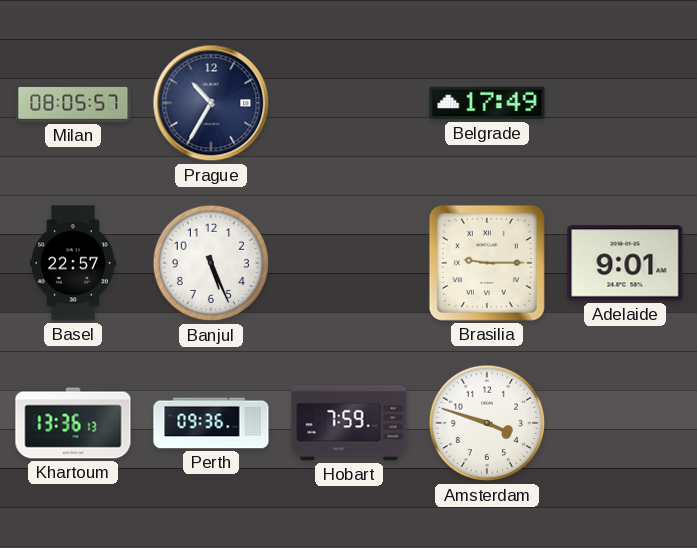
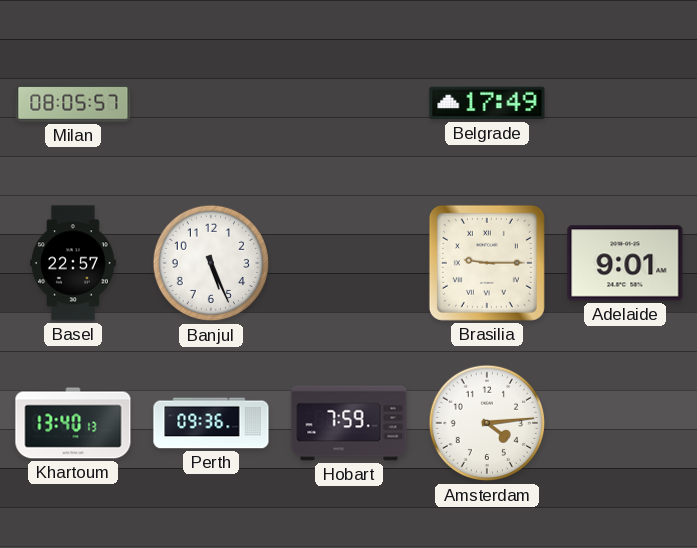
Prague: 10:35 -> none (211, 103)
Khartoum: 13:36 -> 13:40 (73, 423)
Amsterdam: 3:48 -> 4:14 (487, 423)
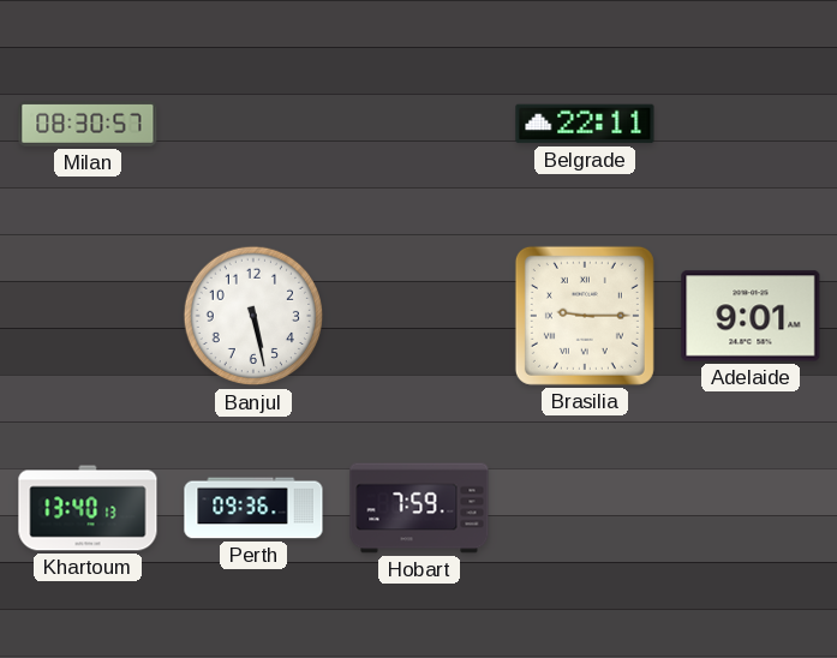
Milan: 08:05 -> 08:30 (88, 124)
Belgrade: 17:49 -> 22:11 (585, 124)
Basel: 22:57 -> none (74, 263)
Banjul: 5:26 -> 5:28 (253, 316)
Amsterdam: 4:14 -> none (487, 423)
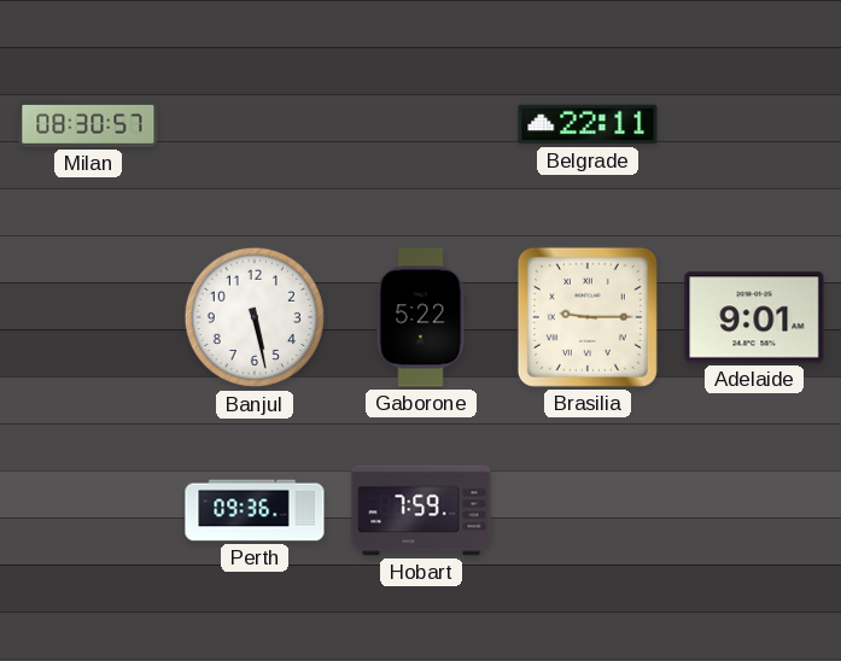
Gaborone: none -> 5:22 (421, 317)
Khartoum: 13:40 -> none (88, 508)
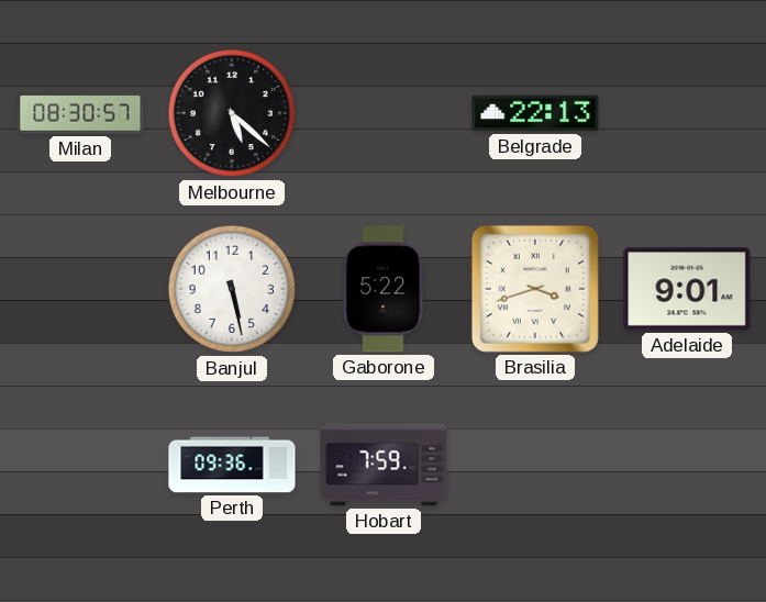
Melbourne: none -> 5:22 (232, 113)
Belgrade: 22:11 -> 22:13 (535, 113)
Brasilia: 9:15 -> 3:42 (535, 289)
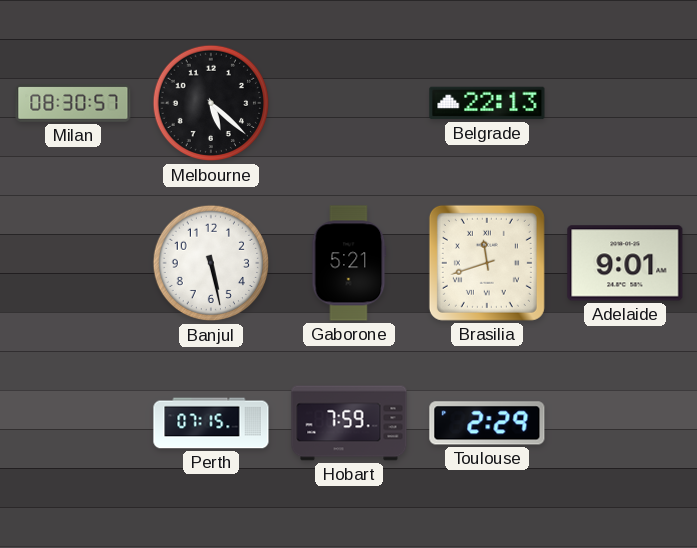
Gaborone: 5:22 -> 5:21 (349, 263)
Brasilia: 3:42 -> 11:42 (487, 263)
Perth: 09:36 -> 07:15 (211, 423)
Toulouse: none -> 2:29 (487, 423)
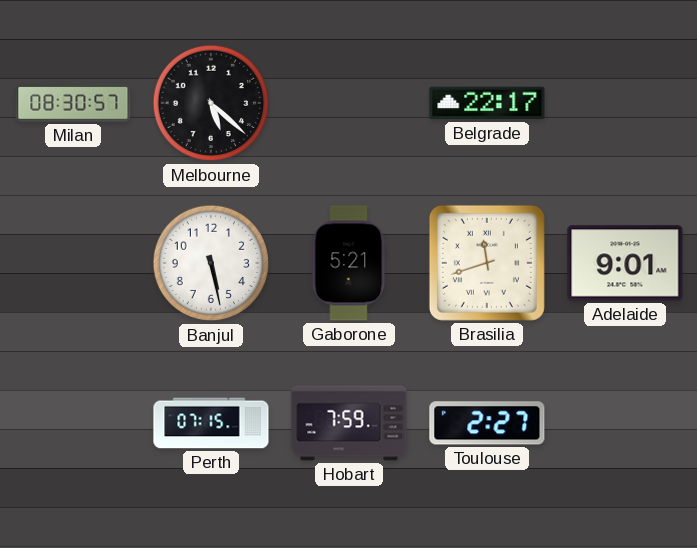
Belgrade: 22:13 -> 22:17 (487, 103)
Toulouse: 2:29 -> 2:27 (487, 423)
